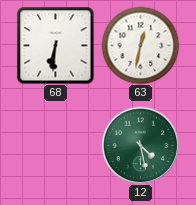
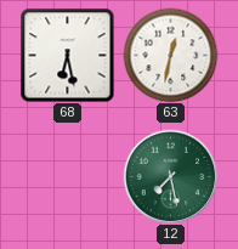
68: 6:31 -> 6:28 (67, 55)
12: 4:28 -> 7:28 (170, 176)
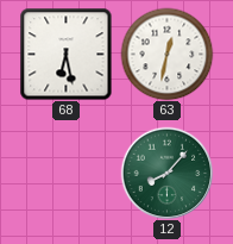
12: 7:28 -> 8:07 (166, 173)
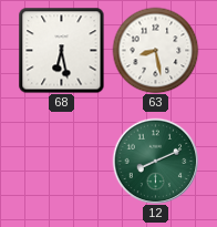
63: 12:32 -> 8:28 (155, 50)
12: 8:07 -> 8:11 (155, 161)
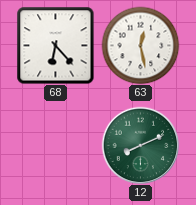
68: 6:28 -> 6:23 (55, 45)
63: 8:28 -> 12:28 (140, 45)
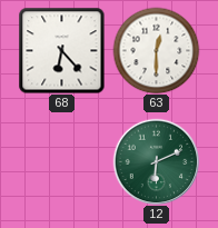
63: 12:28 -> 12:30 (156, 50)
12: 8:11 -> 6:11 (156, 161)
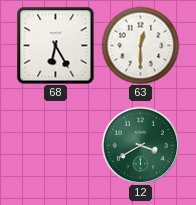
68: 6:23 -> 6:25 (55, 45)
12: 6:11 -> 3:40 (140, 145)
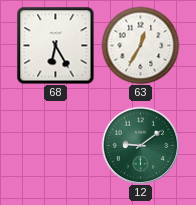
63: 12:30 -> 12:35 (140, 45)
12: 3:40 -> 9:09 (140, 145)
